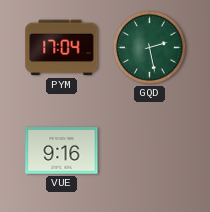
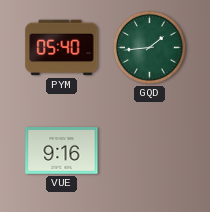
PYM: 17:04 -> 05:40 (62, 48)
GQD: 2:28 -> 1:44 (150, 48)
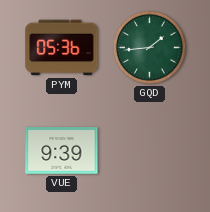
PYM: 05:40 -> 05:36 (62, 48)
VUE: 9:16 -> 9:39 (62, 151)
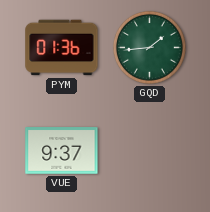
PYM: 05:36 -> 01:36 (62, 48)
VUE: 9:39 -> 9:37 (62, 151)
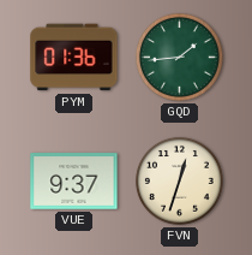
FVN: none -> 12:33 (180, 182)
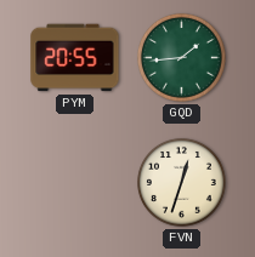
PYM: 01:36 -> 20:55 (75, 58)
VUE: 9:37 -> none (74, 182)
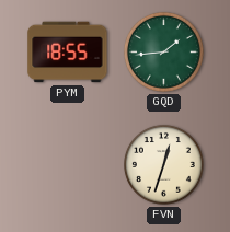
PYM: 20:55 -> 18:55 (68, 53)
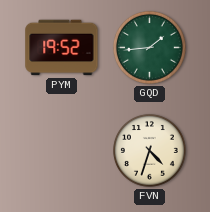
PYM: 18:55 -> 19:52 (62, 48)
FVN: 12:33 -> 4:33 (150, 151)
